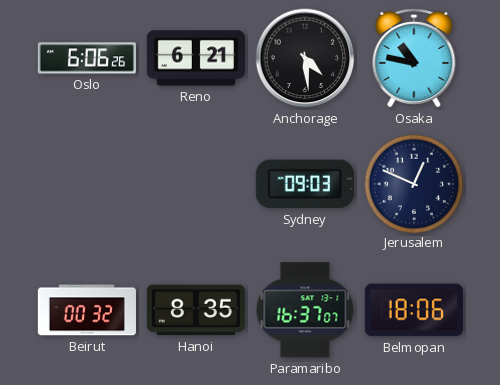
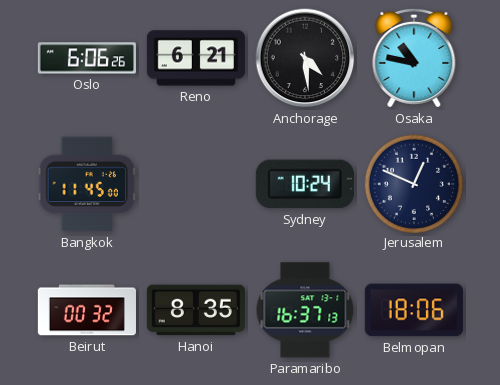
Bangkok: none -> 11:45 (87, 184)
Sydney: 09:03 -> 10:24 (305, 184)
Paramaribo: 16:37:07 -> 16:37:13 (305, 310)
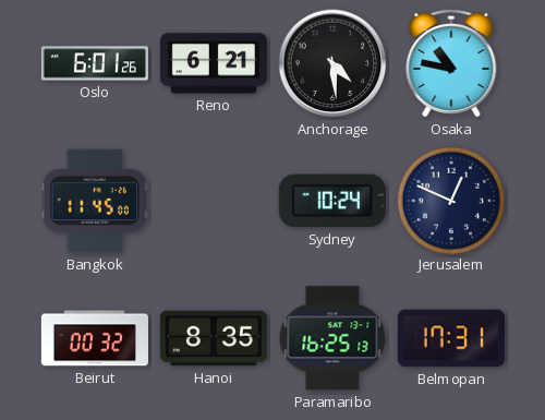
Oslo: 6:06 -> 6:01 (95, 63)
Paramaribo: 16:37 -> 16:25 (332, 338)
Belmopan: 18:06 -> 17:31 (451, 338)
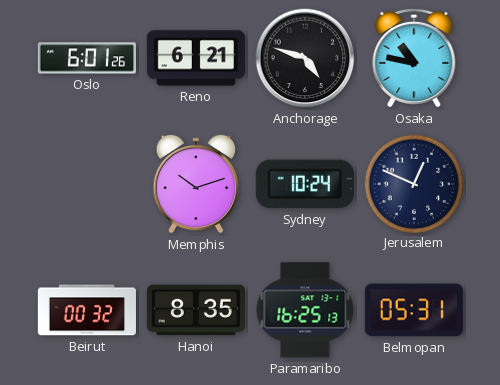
Anchorage: 4:29 -> 4:48 (305, 58)
Bangkok: 11:45 -> none (95, 201)
Memphis: none -> 10:12 (196, 184)
Belmopan: 17:31 -> 05:31 (414, 310)
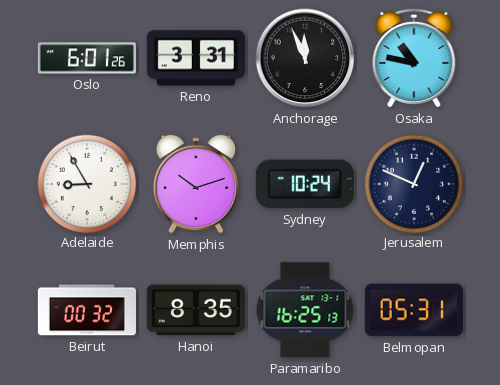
Reno: 6:21 -> 3:31 (196, 58)
Anchorage: 4:48 -> 11:56 (305, 58)
Adelaide: none -> 8:55 (86, 183)
